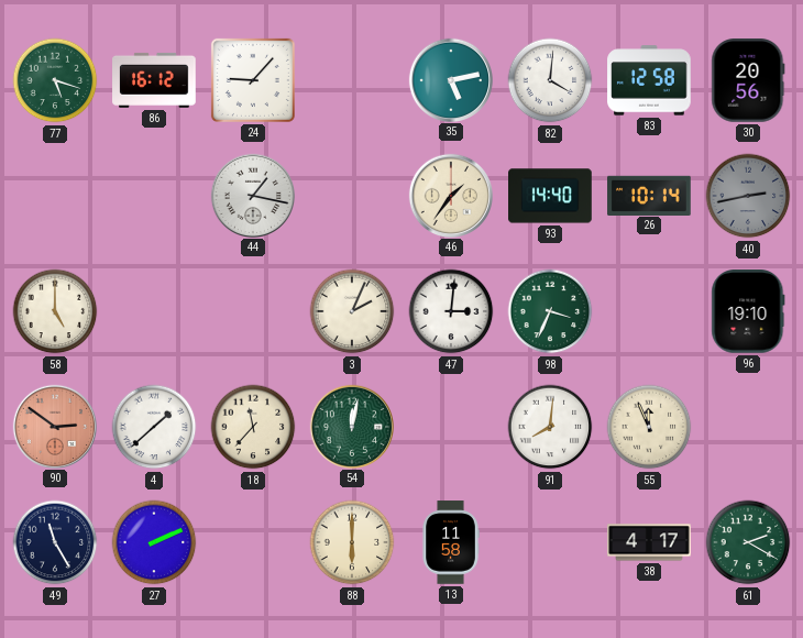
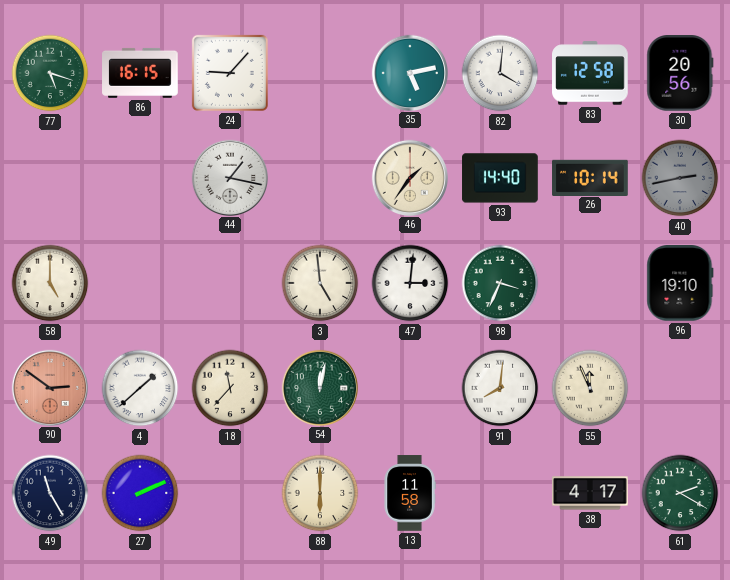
86: 16:12 -> 16:15 (140, 73)
3: 2:04 -> 4:59 (320, 283)
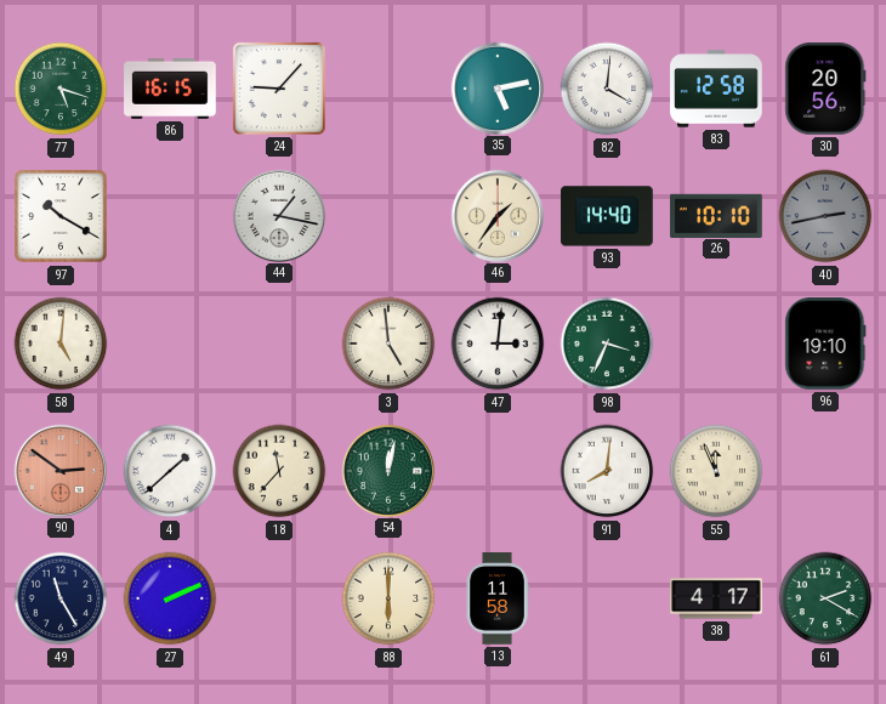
97: none -> 10:20 (61, 216)
26: 10:14 -> 10:10 (716, 215)
58: 5:00 -> 5:01 (61, 344)
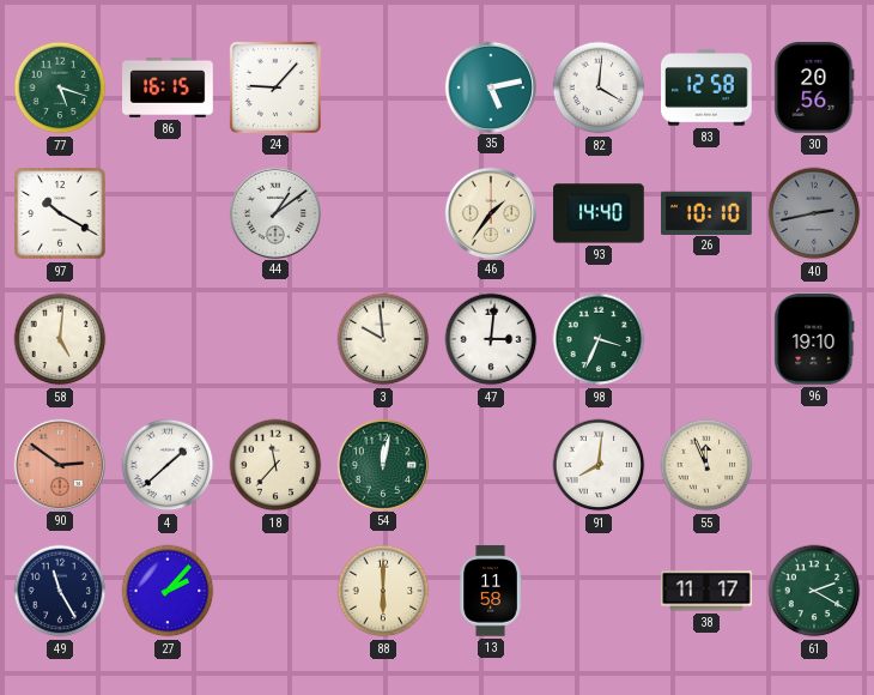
44: 1:17 -> 1:09 (274, 212)
3: 4:59 -> 9:59 (383, 339)
27: 2:11 -> 2:07 (168, 591)
38: 4:17 -> 11:17 (706, 591)
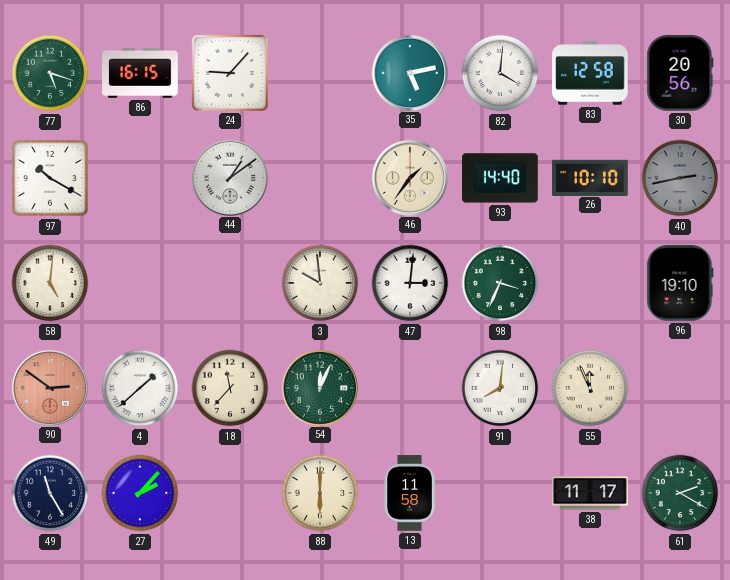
54: 12:02 -> 12:04 (319, 387)
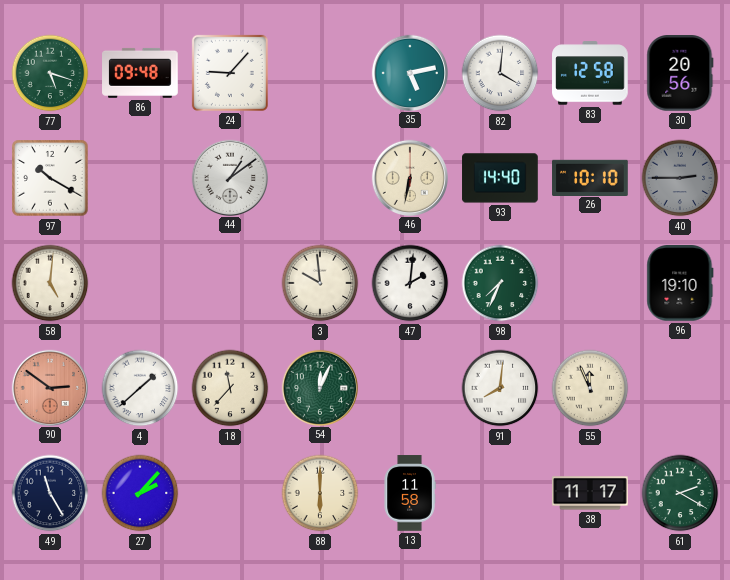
86: 16:15 -> 09:48 (140, 73)
46: 1:36 -> 6:32 (409, 177)
40: 2:43 -> 2:45 (680, 178)
47: 3:01 -> 2:01 (410, 283)
98: 3:34 -> 7:34 (500, 283)
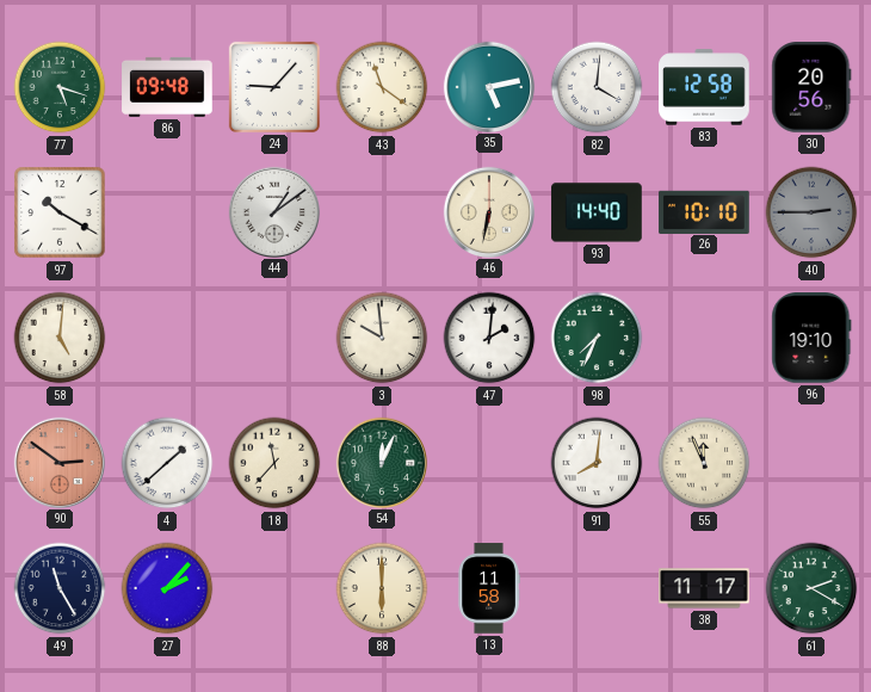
43: none -> 11:21 (382, 87)
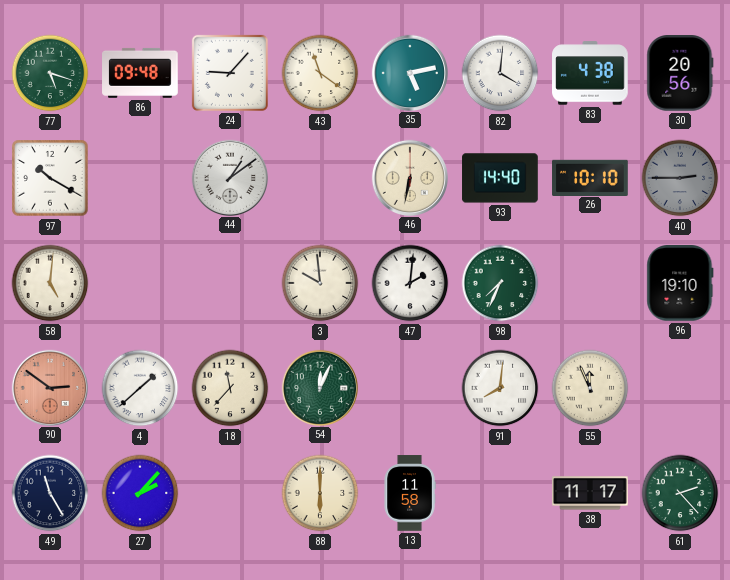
83: 12:58 -> 4:38 (590, 73)
61: 2:20 -> 2:23 (680, 493)
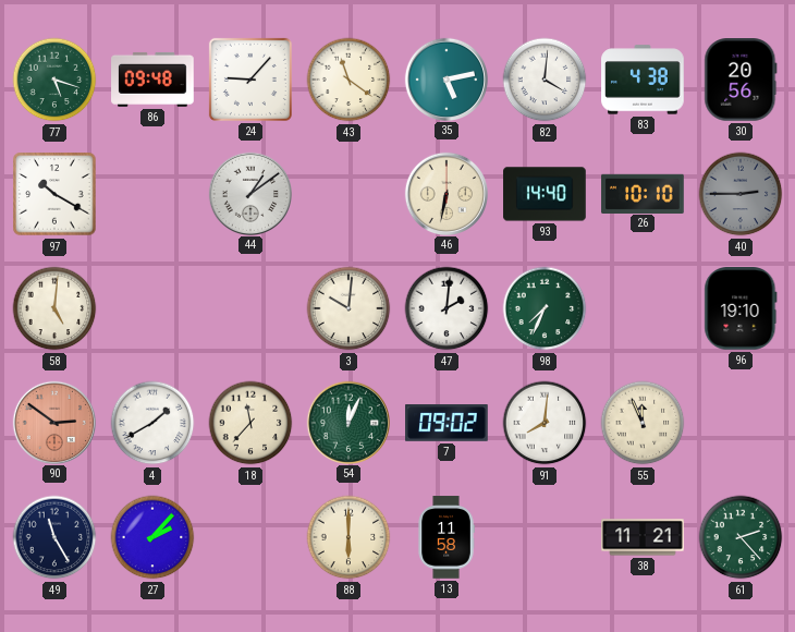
3: 9:59 -> 10:01 (348, 308)
4: 1:38 -> 1:40 (152, 423)
7: none -> 09:02 (447, 424)
38: 11:17 -> 11:21 (643, 537)
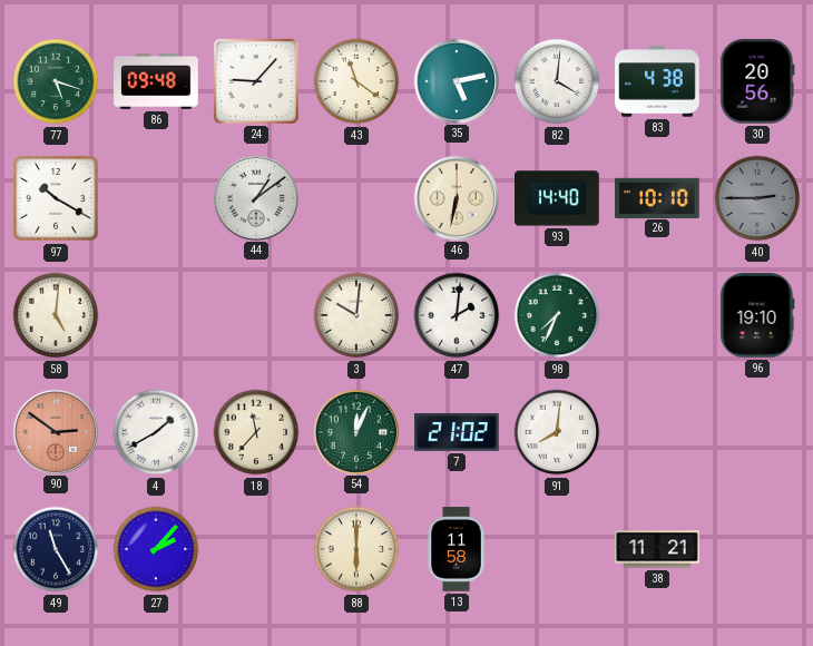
7: 09:02 -> 21:02 (457, 433)
55: 11:56 -> none (643, 423)
61: 2:23 -> none (741, 537)
